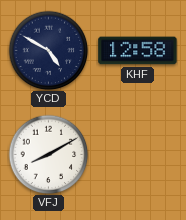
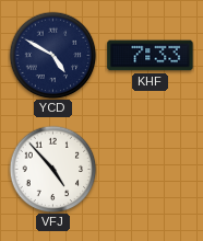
KHF: 12:58 -> 7:33 (151, 56)
VFJ: 8:10 -> 4:53 (52, 169)
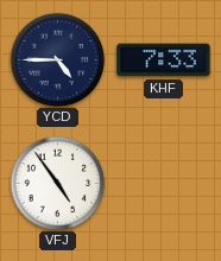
YCD: 4:50 -> 4:45 (57, 59)
VFJ: 4:53 -> 4:54 (57, 183)
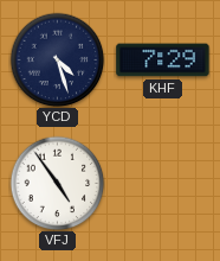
YCD: 4:45 -> 4:27 (57, 59)
KHF: 7:33 -> 7:29 (163, 61)
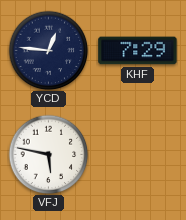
YCD: 4:27 -> 12:46 (48, 50)
VFJ: 4:54 -> 5:47 (48, 154)
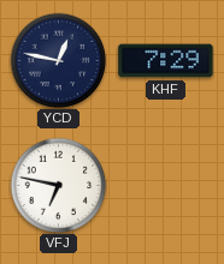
YCD: 12:46 -> 12:47 (58, 60)
VFJ: 5:47 -> 6:47 (58, 185)
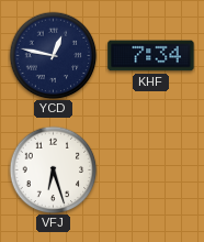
KHF: 7:29 -> 7:34 (151, 56)
VFJ: 6:47 -> 6:27 (53, 169)
